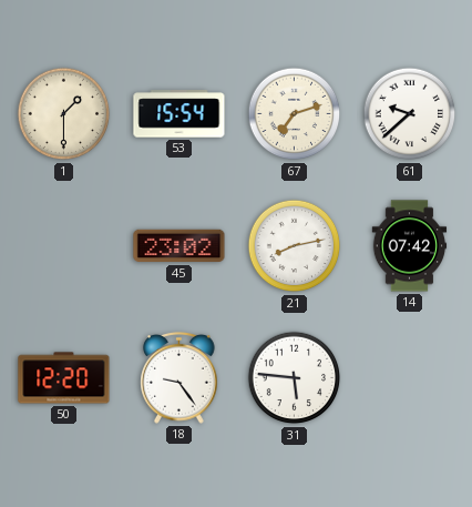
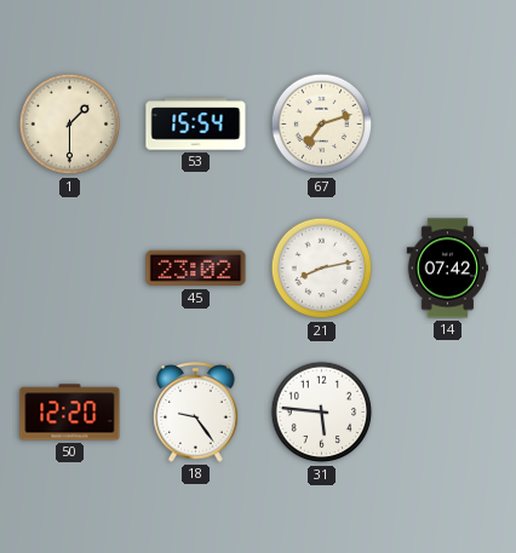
61: 9:38 -> none (410, 114)
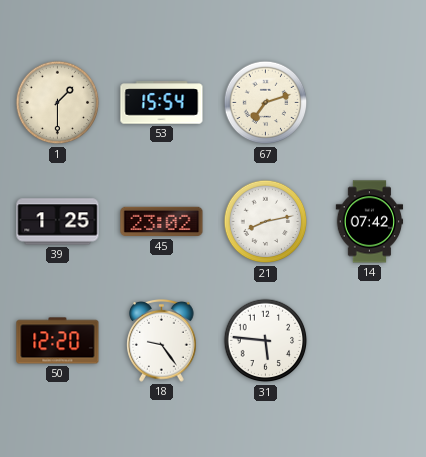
39: none -> 1:25 (58, 222)
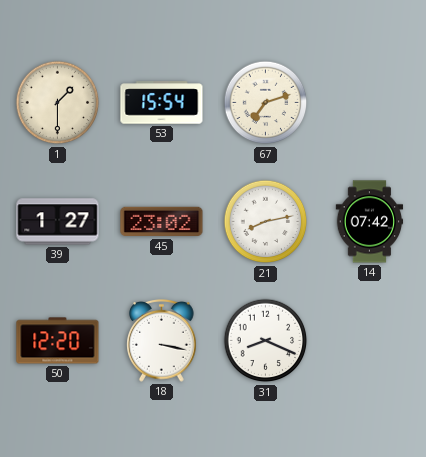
39: 1:25 -> 1:27 (58, 222)
18: 9:24 -> 3:17 (162, 341)
31: 5:46 -> 8:19 (266, 341)
